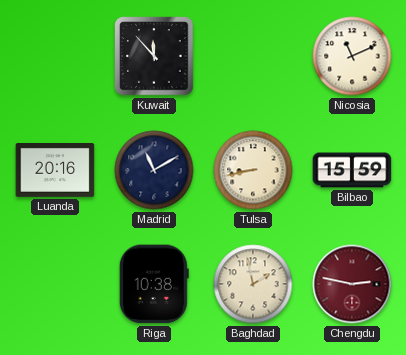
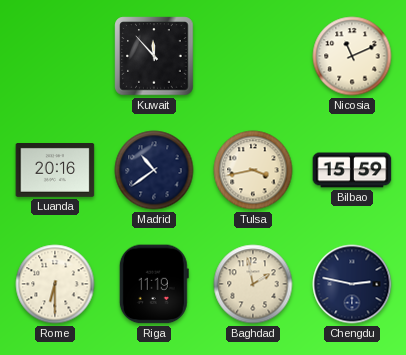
Madrid: 11:10 -> 10:39 (154, 170)
Tulsa: 8:43 -> 3:43 (253, 170)
Rome: none -> 6:30 (55, 284)
Riga: 10:38 -> 11:19 (154, 284)
Chengdu dial: burgundy -> navy (352, 284)
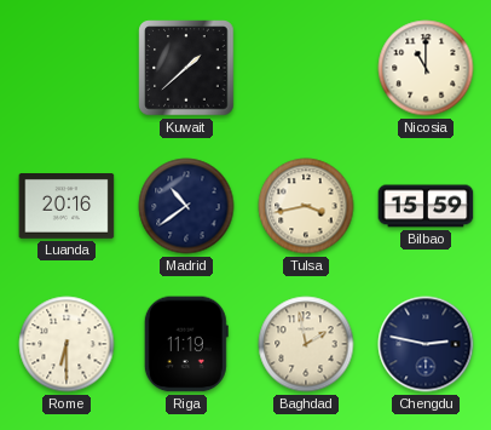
Kuwait: 11:53 -> 1:38 (186, 68)
Nicosia: 11:11 -> 11:00 (426, 68)
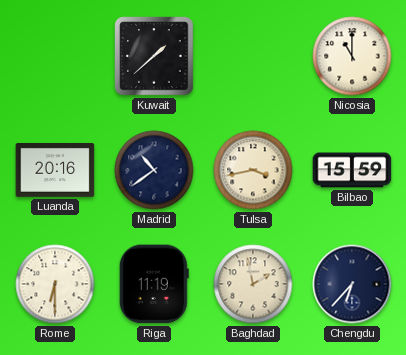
Chengdu: 2:47 -> 6:37 (352, 284)
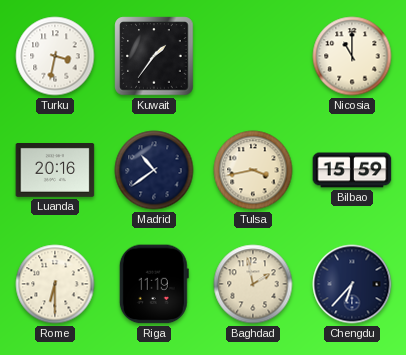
Turku: none -> 3:32 (55, 56)
Kuwait: 1:38 -> 1:36 (154, 56)
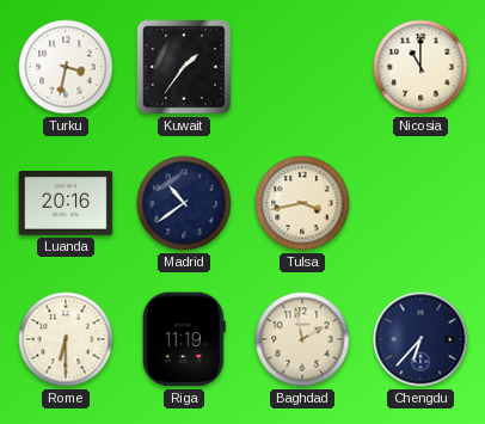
Bilbao: 15:59 -> none (352, 170)
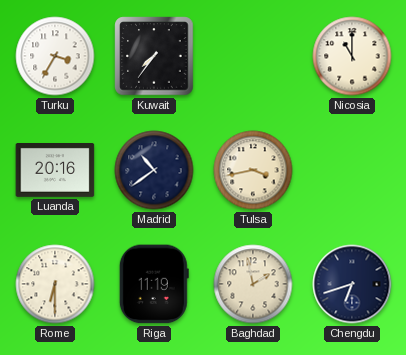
Turku: 3:32 -> 3:35 (55, 56)
Kuwait: 1:36 -> 7:36 (154, 56)
Chengdu: 6:37 -> 6:42 (352, 284)
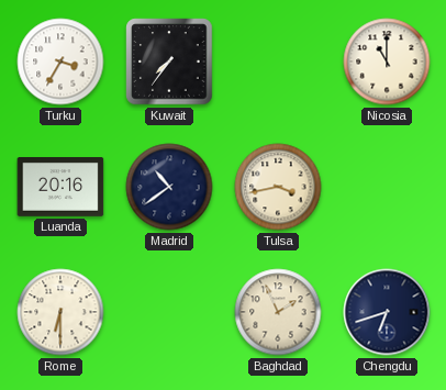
Riga: 11:19 -> none (154, 284)
Baghdad: 1:58 -> 1:56 (278, 312)
